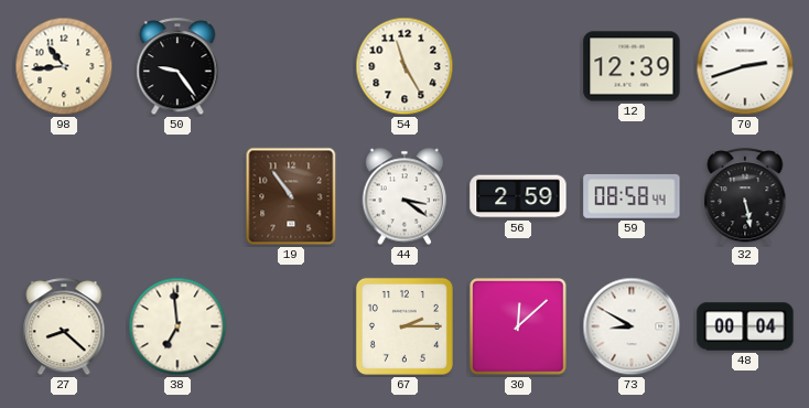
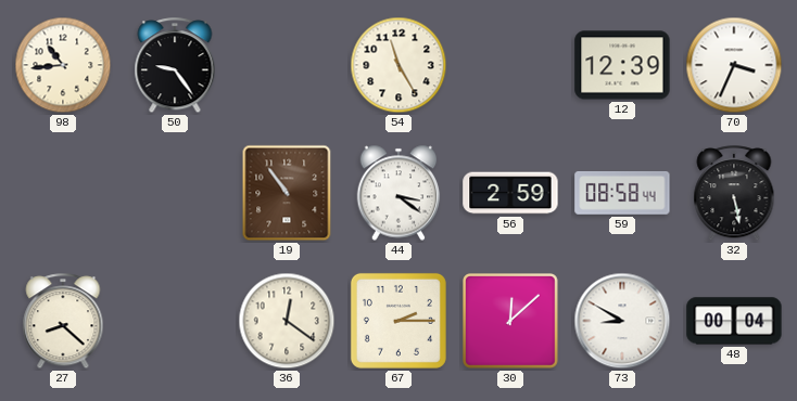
70: 2:42 -> 3:34 (734, 65)
38: 6:59 -> none (177, 326)
36: none -> 12:21 (287, 321)
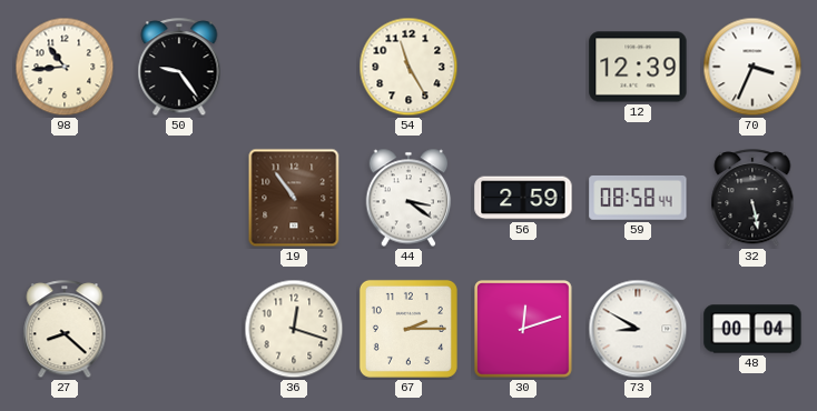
36: 12:21 -> 12:18 (294, 329)
30: 12:08 -> 12:12 (524, 330)
